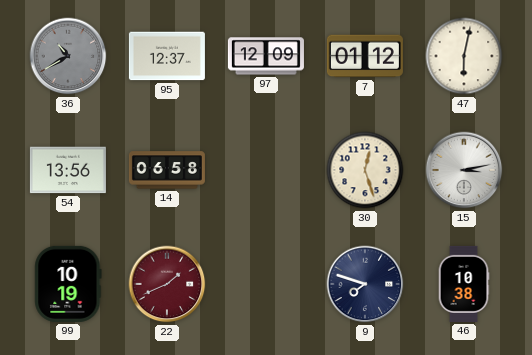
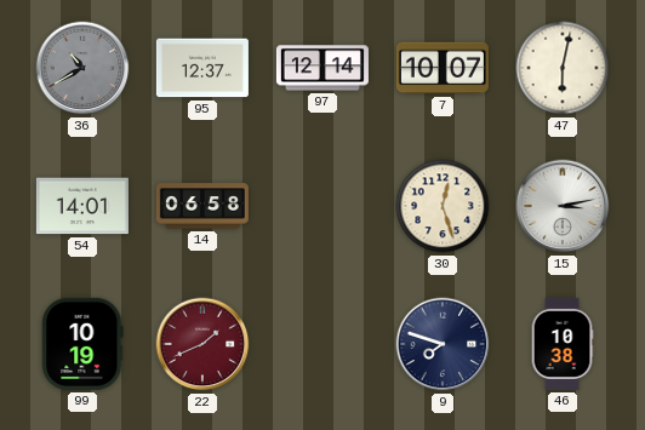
97: 12:09 -> 12:14 (322, 68)
7: 01:12 -> 10:07 (443, 68)
54: 13:56 -> 14:01 (82, 206)
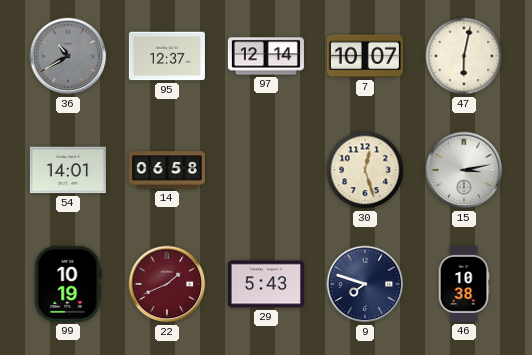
29: none -> 5:43 (266, 284)
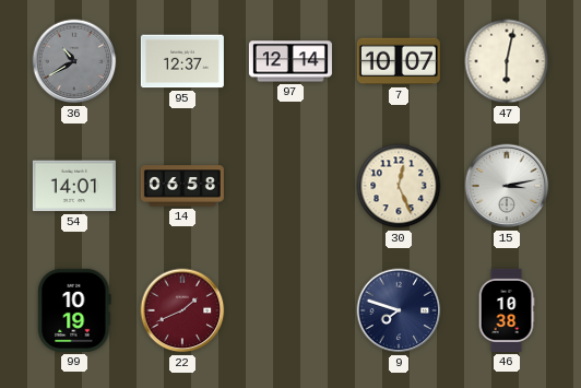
30: 12:27 -> 12:26 (399, 186)
29: 5:43 -> none (266, 284)
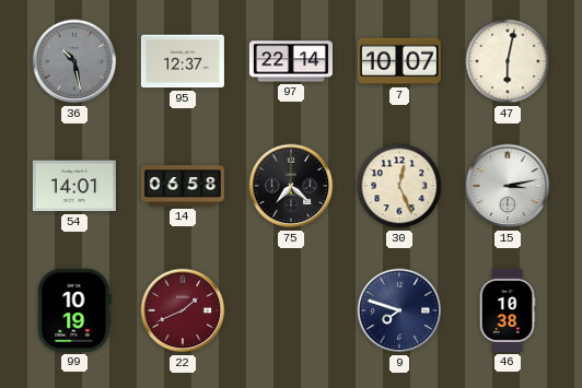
36: 10:40 -> 10:28 (74, 61)
97: 12:14 -> 22:14 (291, 61)
75: none -> 7:22 (291, 186)
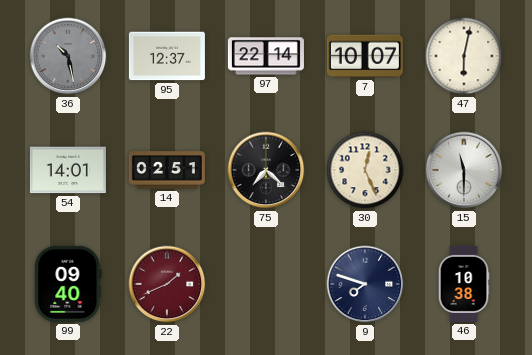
14: 06:58 -> 02:51 (167, 170)
15: 3:13 -> 11:30 (464, 170)
99: 10:19 -> 09:40 (68, 284)
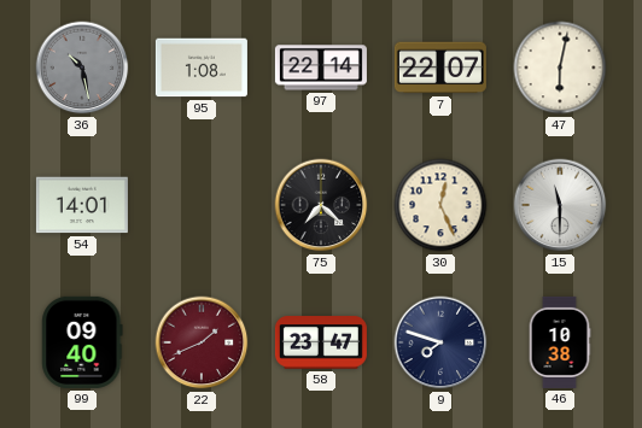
95: 12:37 -> 1:08 (202, 68)
7: 10:07 -> 22:07 (440, 68)
14: 02:51 -> none (167, 170)
58: none -> 23:47 (321, 342)
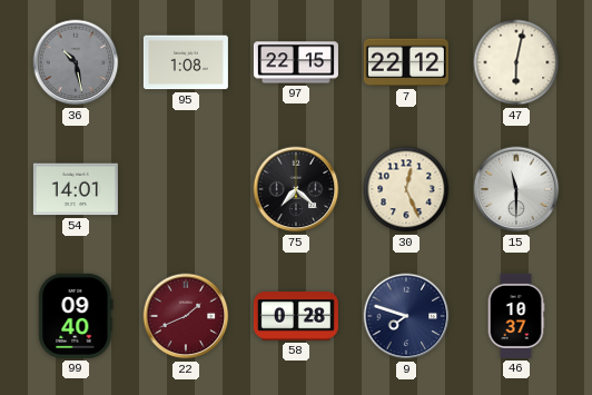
97: 22:14 -> 22:15 (296, 62)
7: 22:07 -> 22:12 (406, 62)
58: 23:47 -> 0:28 (296, 316)
46: 10:38 -> 10:37 (516, 316)
